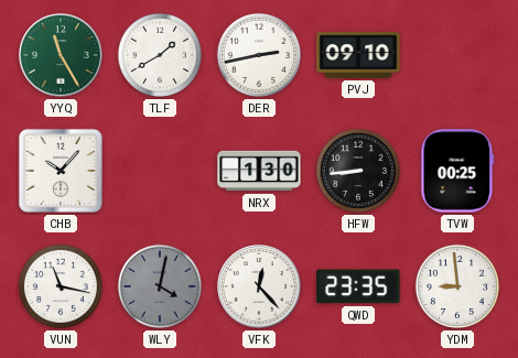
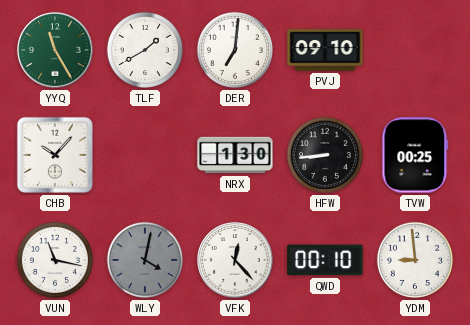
DER: 2:43 -> 7:01 (235, 50)
QWD: 23:35 -> 00:10 (325, 260)
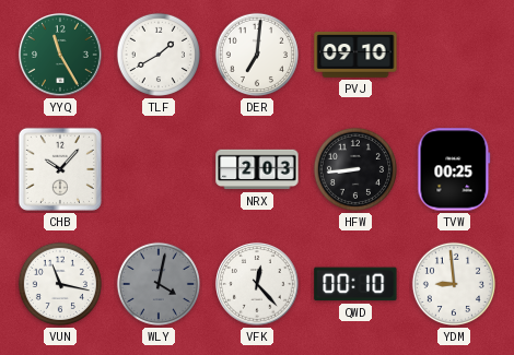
NRX: 1:30 -> 2:03 (257, 169)
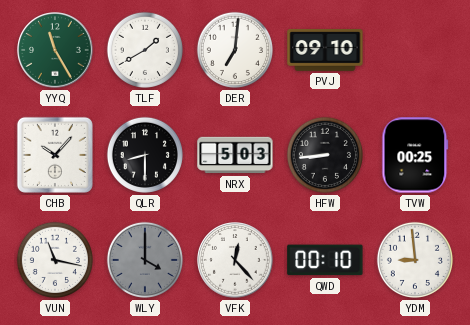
QLR: none -> 8:30 (145, 155)
NRX: 2:03 -> 5:03 (235, 155)
WLY: 4:02 -> 4:00 (145, 260)
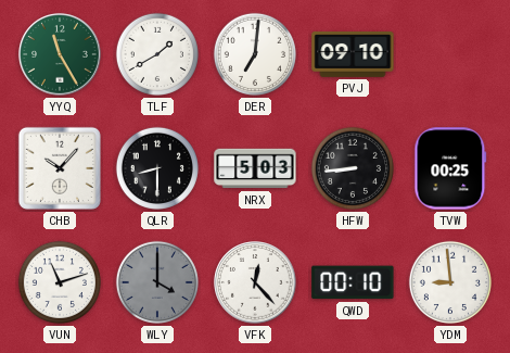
VUN: 11:17 -> 11:12 (60, 282)
